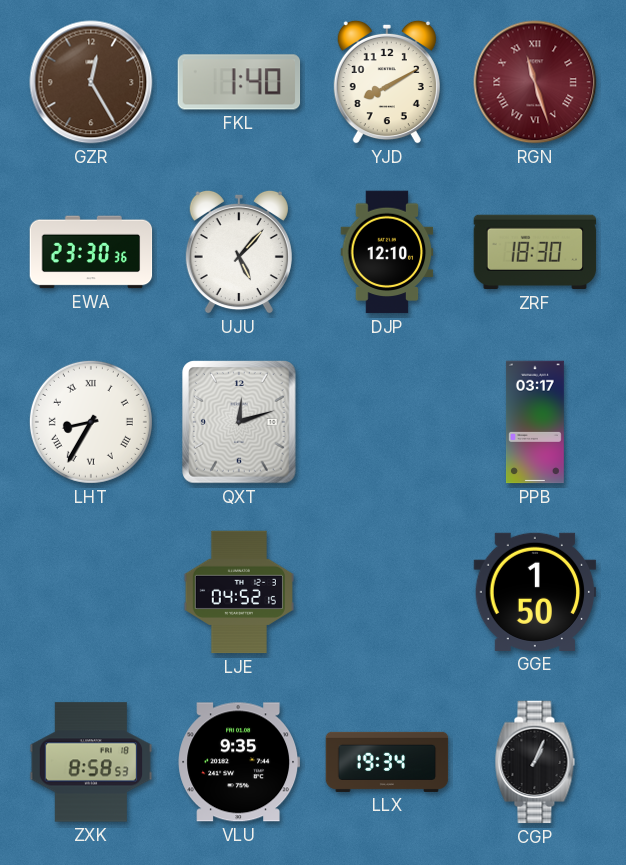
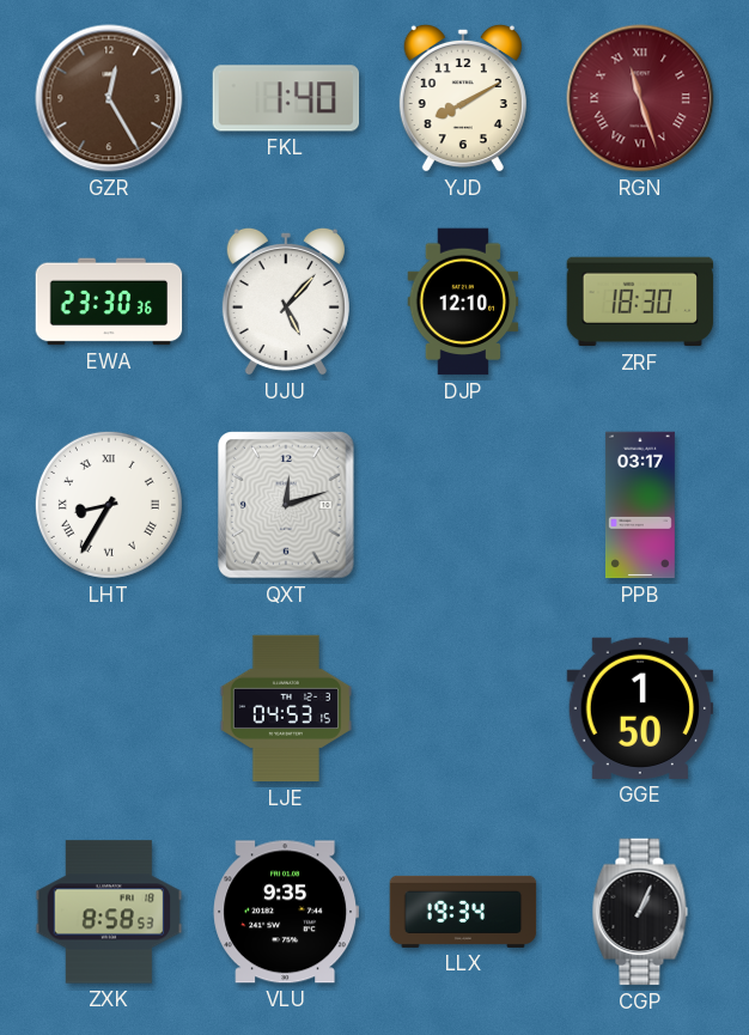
LJE: 04:52 -> 04:53 (286, 708)
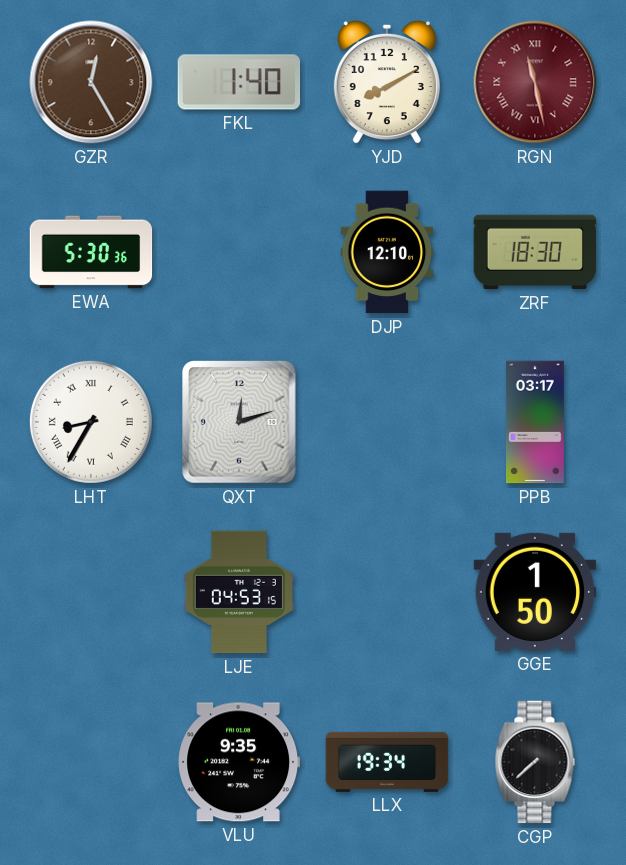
RGN: 11:27 -> 11:28 (535, 82)
EWA: 23:30 -> 5:30 (91, 252)
UJU: 5:07 -> none (286, 302)
ZXK: 8:58 -> none (109, 912)
CGP: 1:04 -> 7:38 (535, 762)
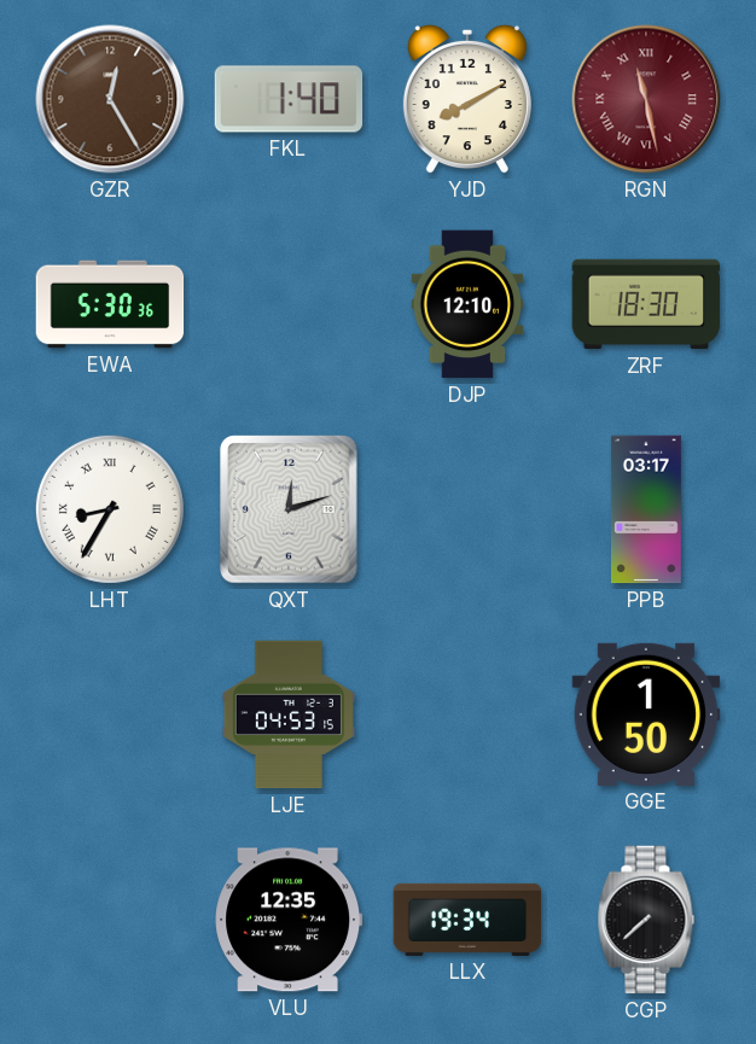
VLU: 9:35 -> 12:35 (287, 920)
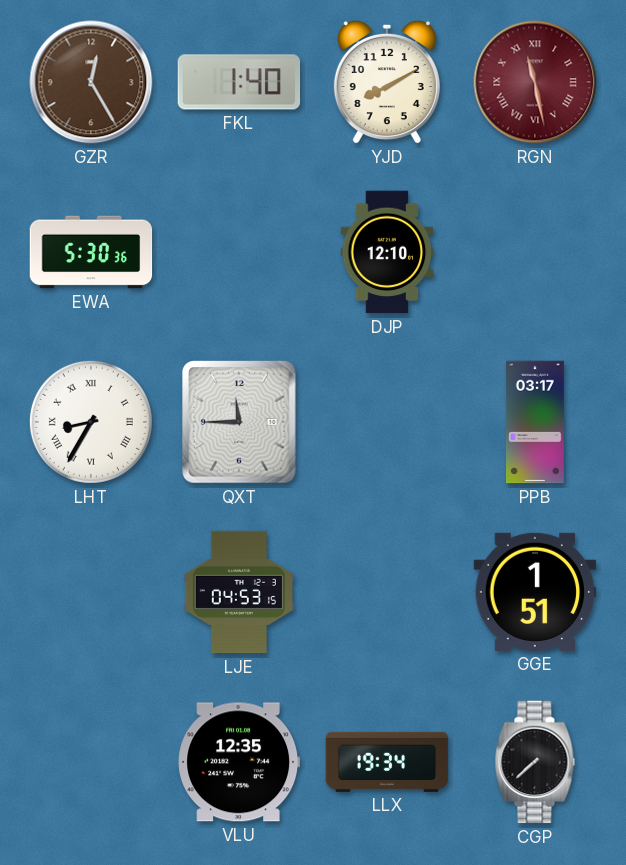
ZRF: 18:30 -> none (646, 304)
QXT: 12:12 -> 11:45 (239, 422)
GGE: 1:50 -> 1:51 (535, 592)
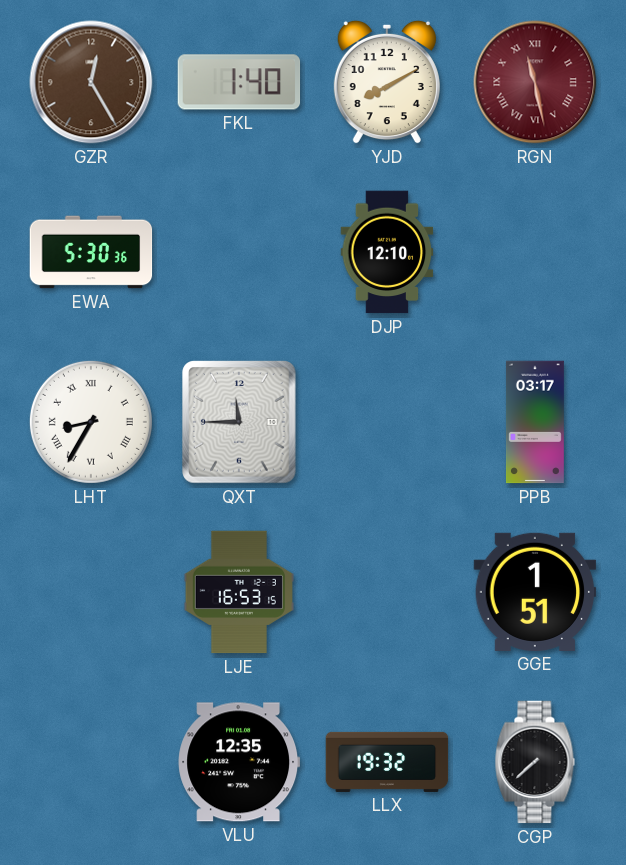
LJE: 04:53 -> 16:53 (239, 592)
LLX: 19:34 -> 19:32 (387, 762)
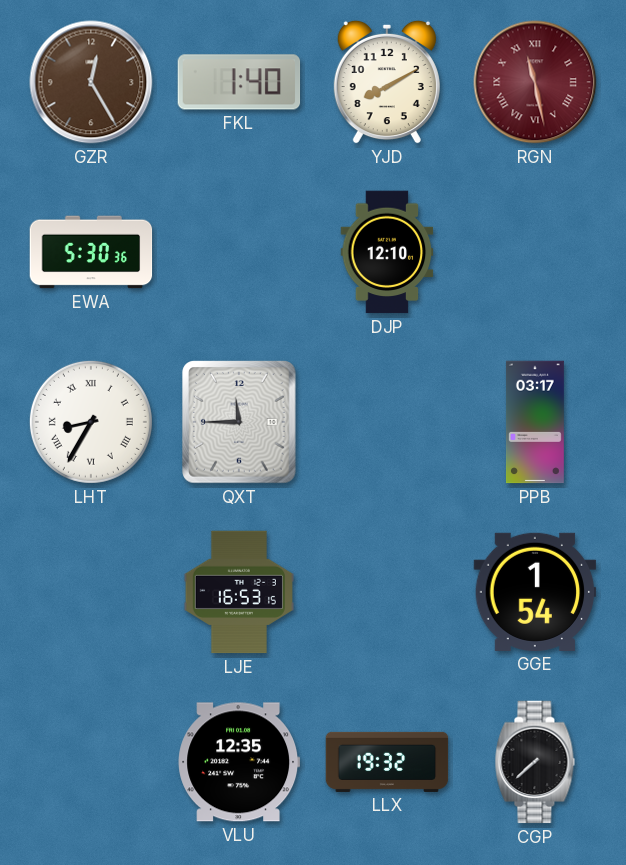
GGE: 1:51 -> 1:54 (535, 592)
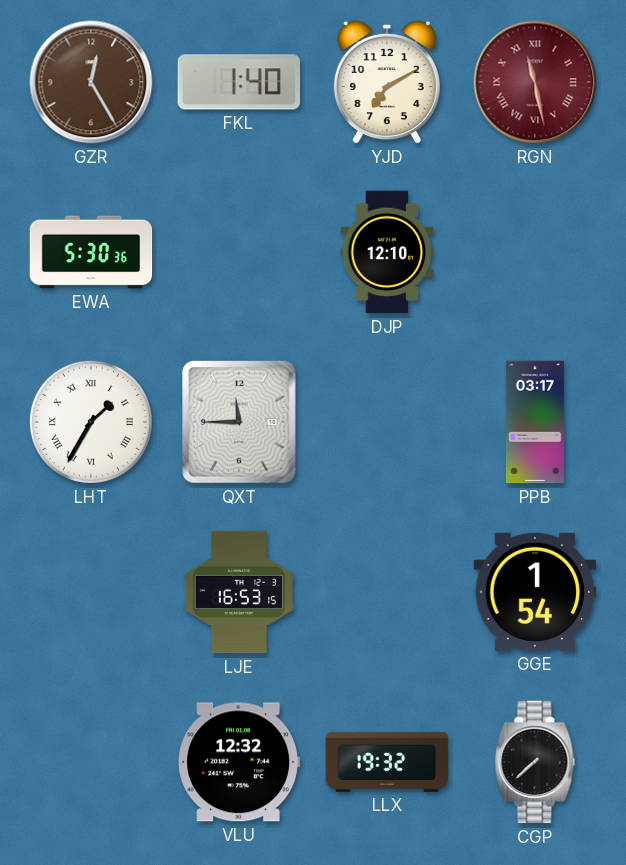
YJD: 8:10 -> 7:10 (387, 82)
LHT: 8:35 -> 1:35 (91, 422)
VLU: 12:35 -> 12:32 (238, 762)
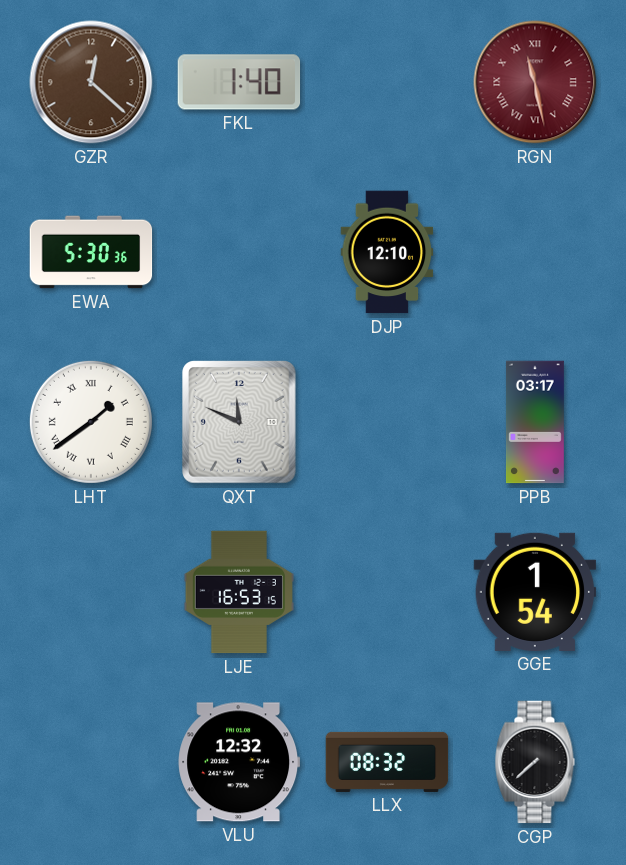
GZR: 12:25 -> 12:22 (91, 82)
YJD: 7:10 -> none (387, 82)
LHT: 1:35 -> 1:39 (91, 422)
QXT: 11:45 -> 11:49 (239, 422)
LLX: 19:32 -> 08:32 (387, 762)
